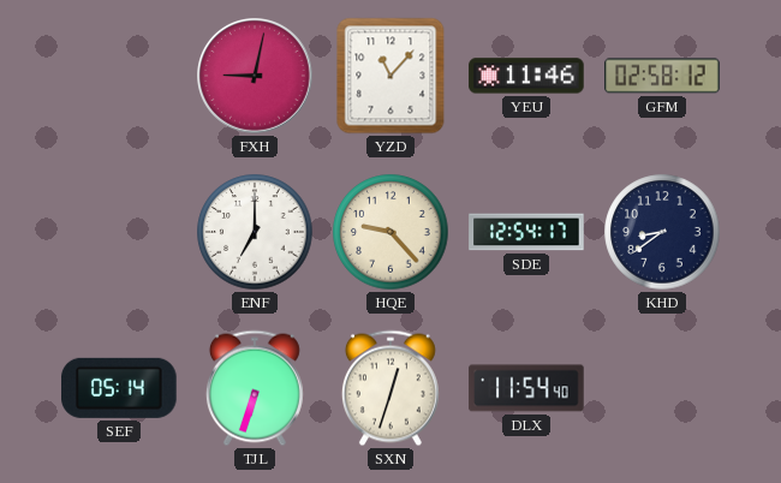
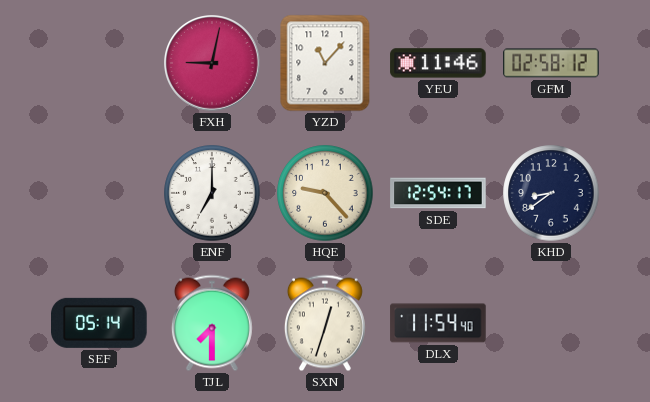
TJL: 6:33 -> 7:30 (212, 323)
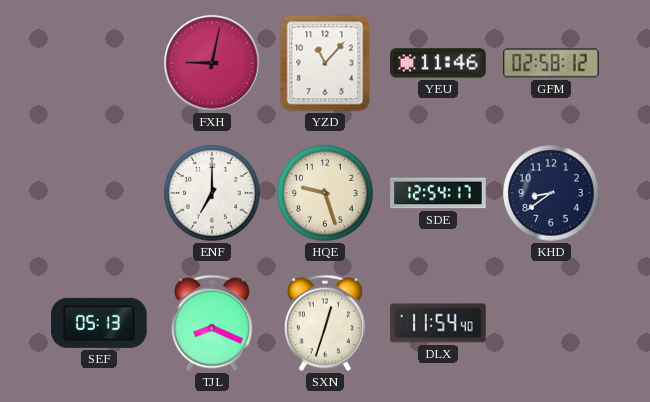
HQE: 9:23 -> 9:27 (325, 193)
SEF: 05:14 -> 05:13 (99, 323)
TJL: 7:30 -> 8:19 (212, 323)
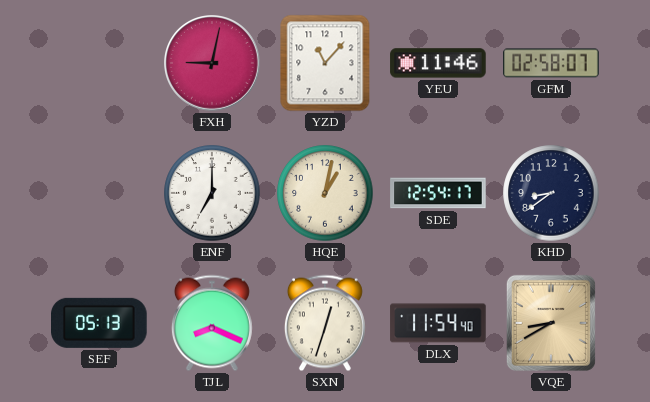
GFM: 02:58:12 -> 02:58:07 (551, 63)
HQE: 9:27 -> 1:02 (325, 193)
VQE: none -> 8:40 (551, 323)
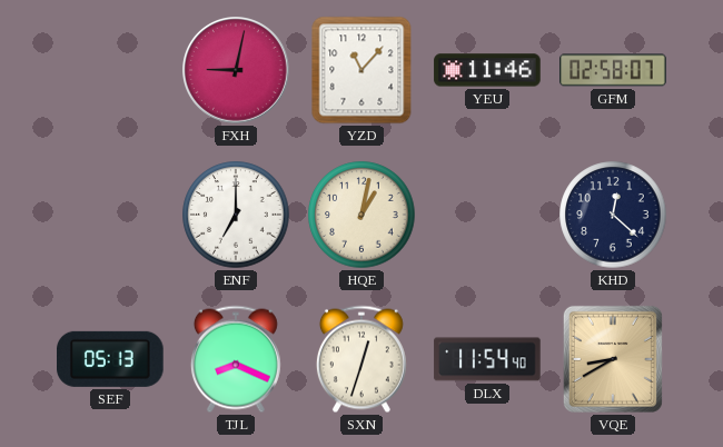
SDE: 12:54 -> none (438, 193)
KHD: 8:39 -> 12:22 (613, 215)
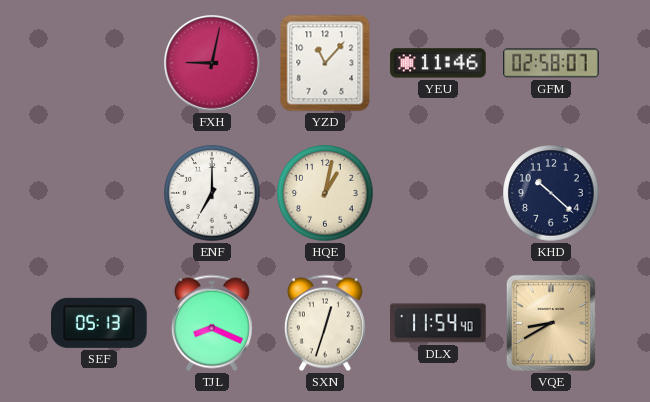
KHD: 12:22 -> 10:22 (551, 193)
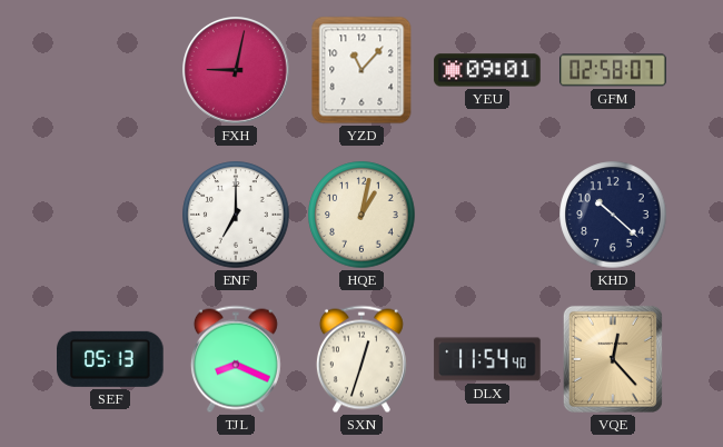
YEU: 11:46 -> 09:01 (487, 70)
VQE: 8:40 -> 12:23 (613, 359)
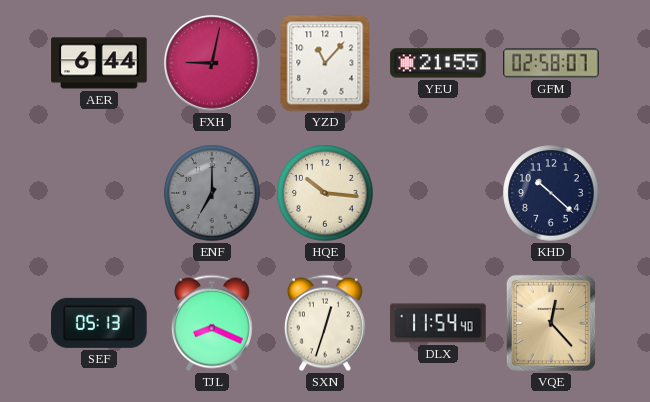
AER: none -> 6:44 (99, 63)
YEU: 09:01 -> 21:55 (438, 63)
ENF dial: white -> grey (212, 193)
HQE: 1:02 -> 10:16 (325, 193)
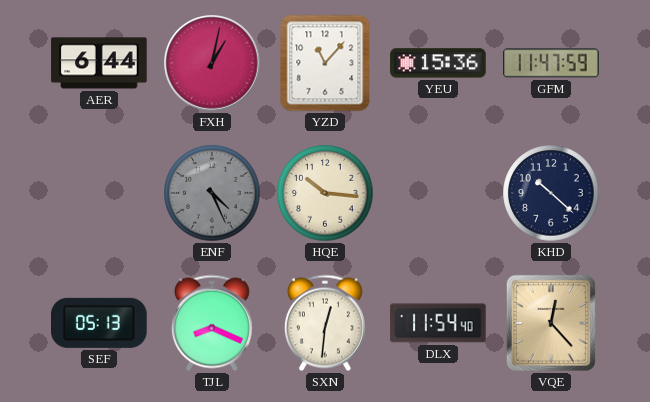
FXH: 9:02 -> 1:02 (213, 64)
YEU: 21:55 -> 15:36 (438, 63)
GFM: 02:58 -> 11:47 (551, 63)
ENF: 7:00 -> 4:26 (212, 193)
SXN: 12:33 -> 12:31 (325, 323)
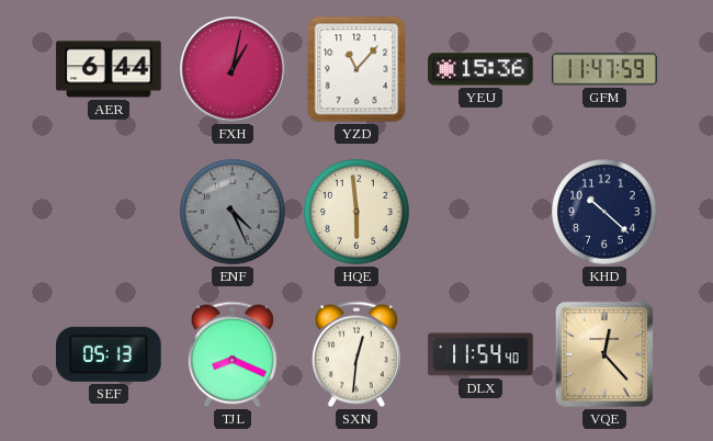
HQE: 10:16 -> 5:59 (356, 212)
